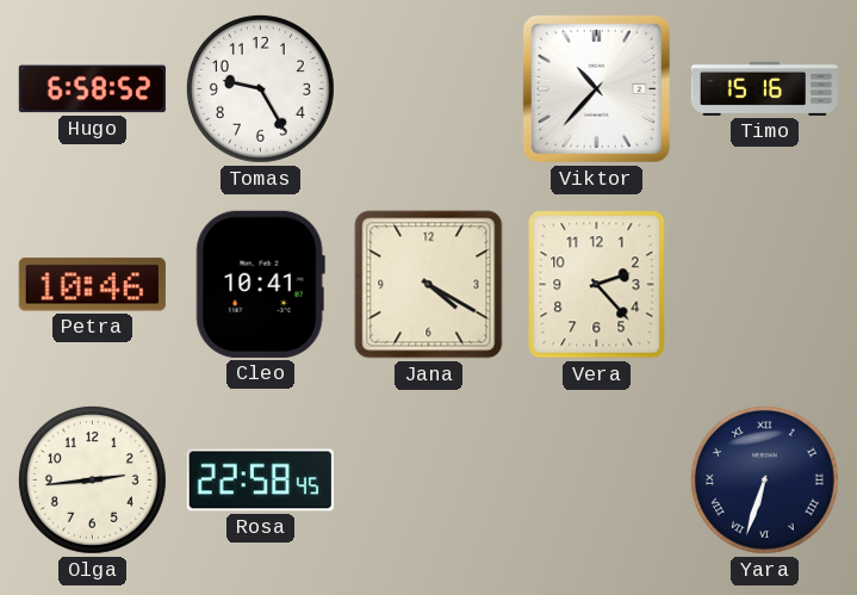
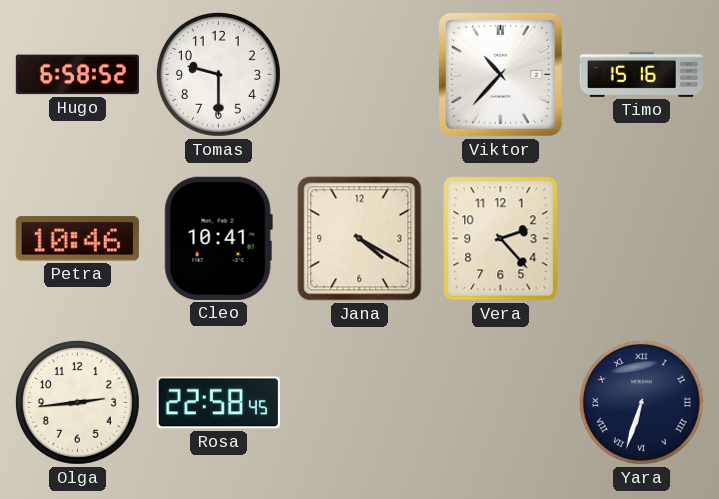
Tomas: 9:25 -> 9:30 (218, 74)
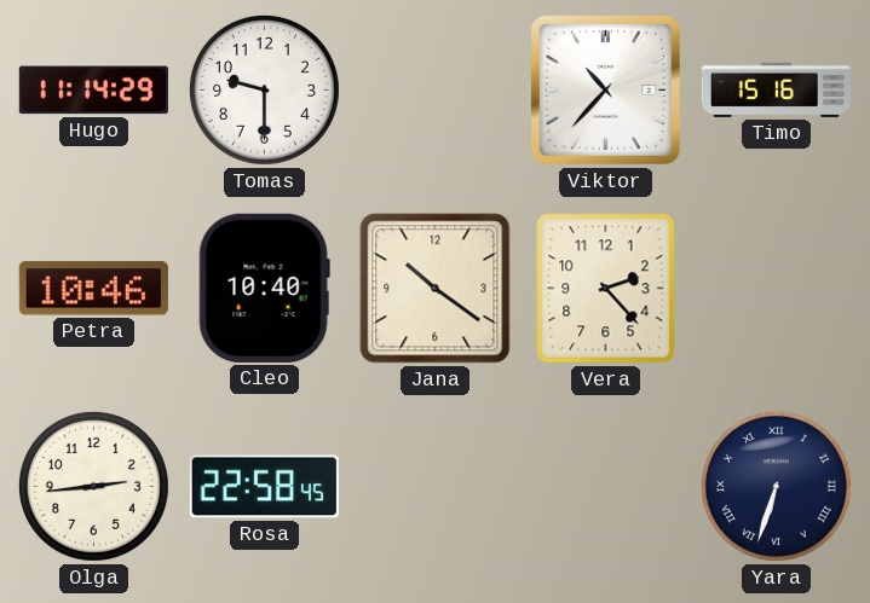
Hugo: 6:58 -> 11:14 (93, 91)
Cleo: 10:41 -> 10:40 (264, 288)
Jana: 4:20 -> 10:21 (436, 289)
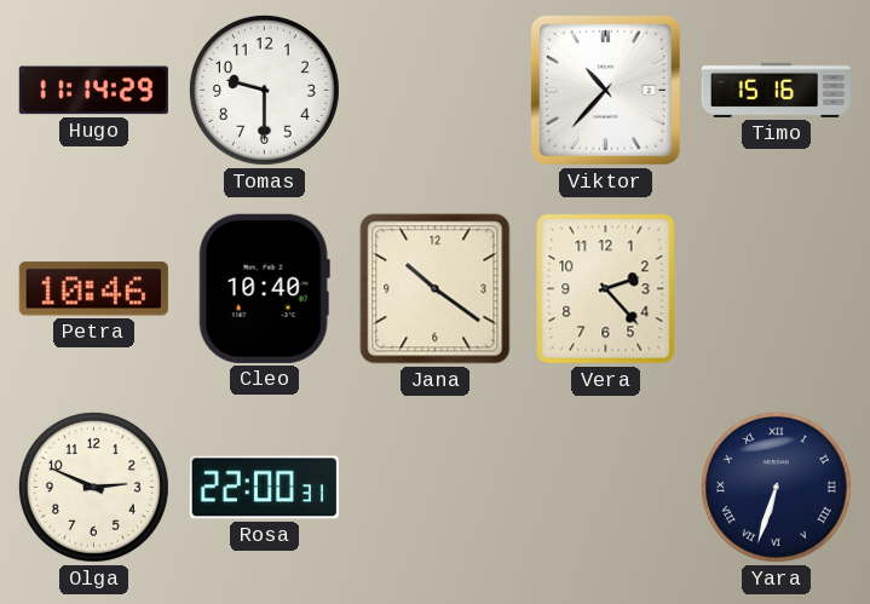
Olga: 2:44 -> 2:49 (93, 487)
Rosa: 22:58 -> 22:00 (264, 488)
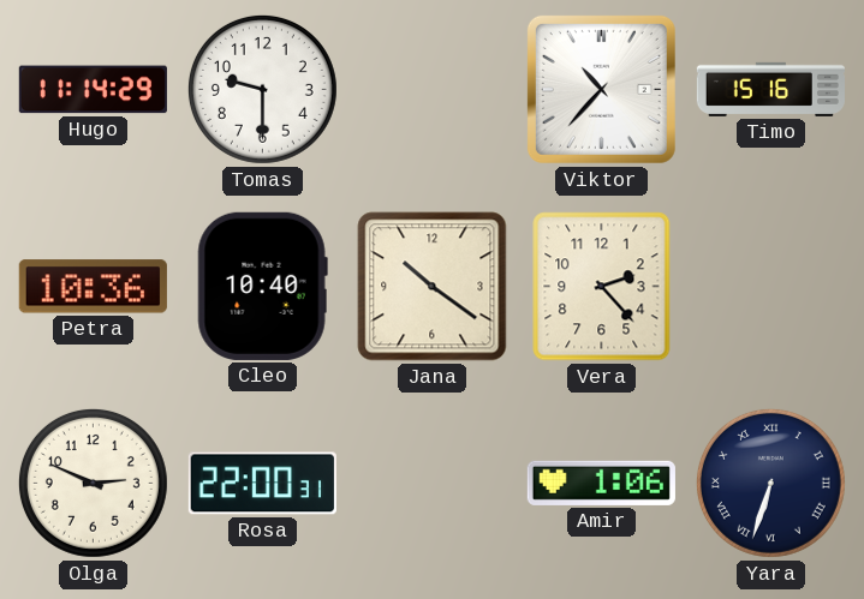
Petra: 10:46 -> 10:36 (93, 287)
Amir: none -> 1:06 (601, 483)
